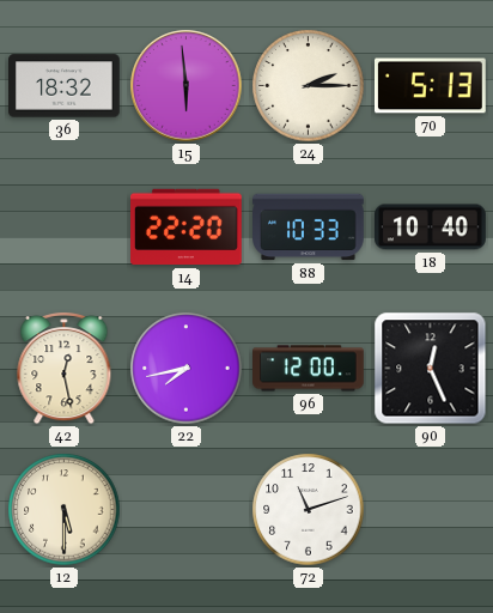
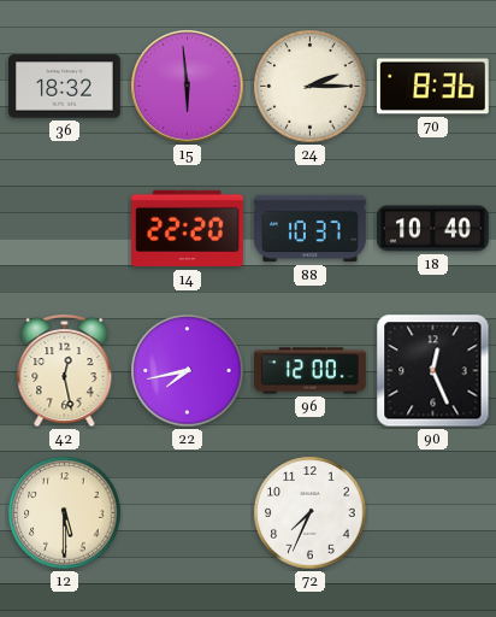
70: 5:13 -> 8:36 (433, 87)
88: 10:33 -> 10:37 (311, 229)
72: 11:12 -> 7:34 (311, 513)
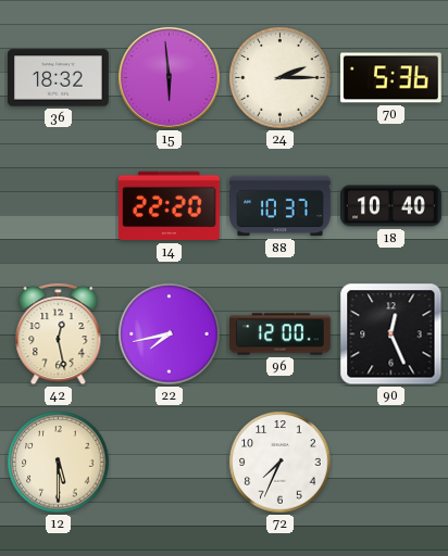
70: 8:36 -> 5:36 (391, 78)
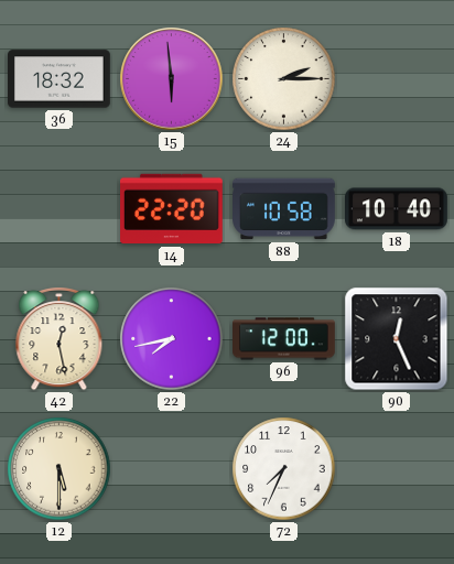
70: 5:36 -> none (391, 78)
88: 10:37 -> 10:58 (284, 209)
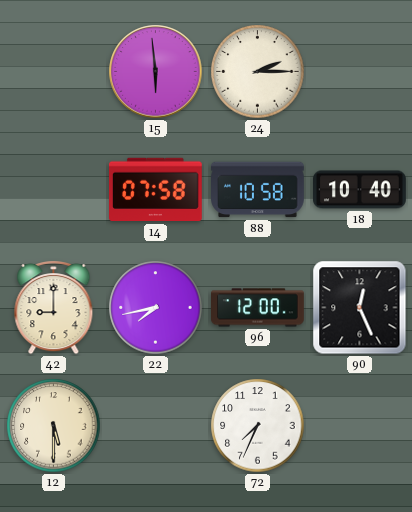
36: 18:32 -> none (60, 79)
14: 22:20 -> 07:58 (156, 190)
42: 12:28 -> 9:00 (54, 308)
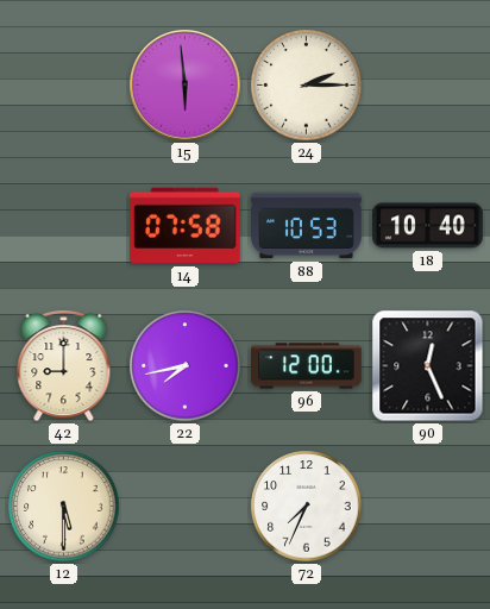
88: 10:58 -> 10:53 (307, 226)
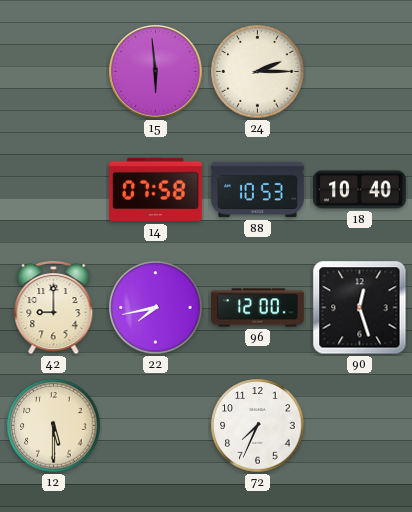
90: 12:26 -> 12:27 (360, 308)
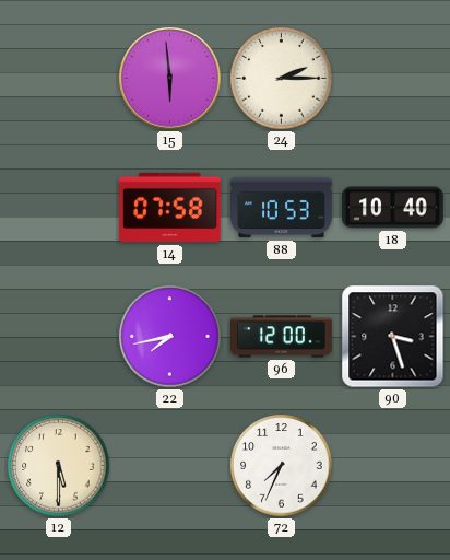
42: 9:00 -> none (54, 308)
90: 12:27 -> 3:27 (393, 337)
